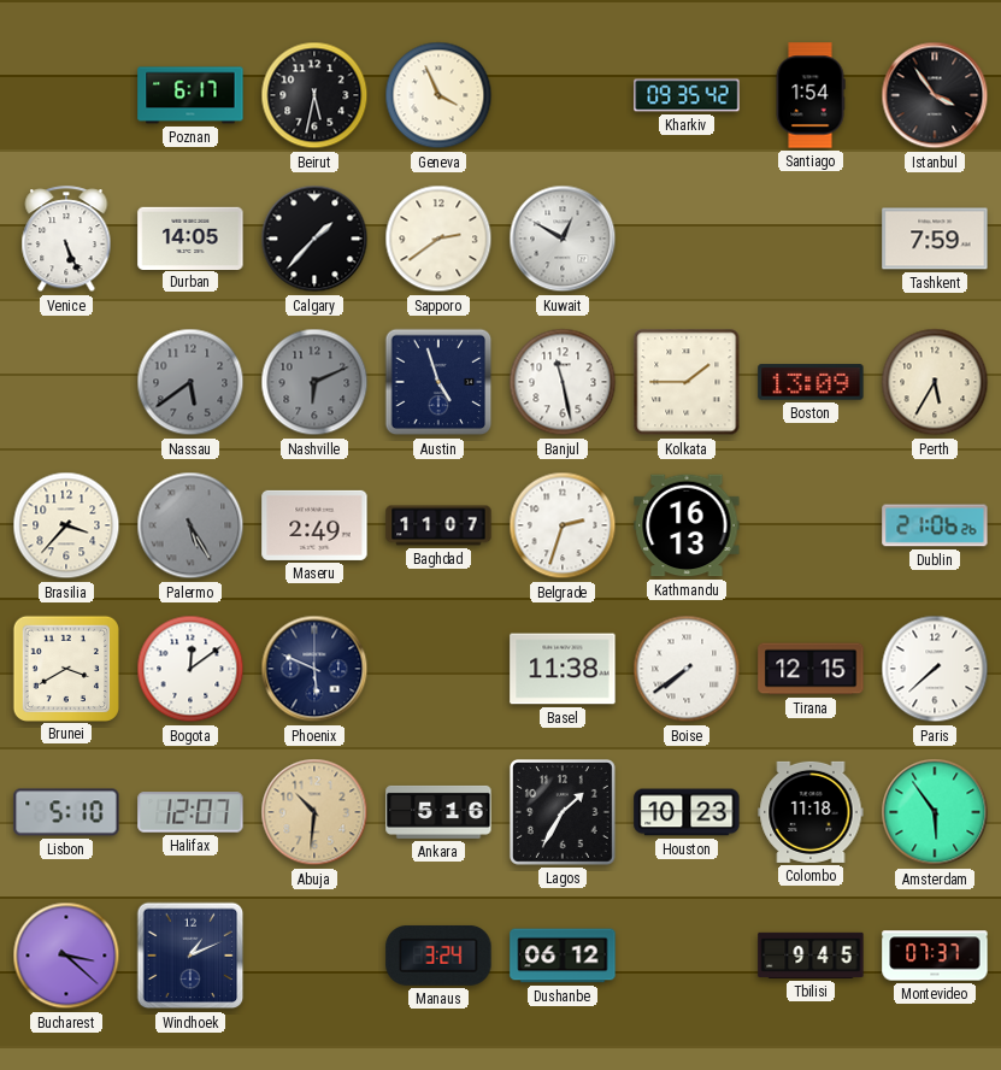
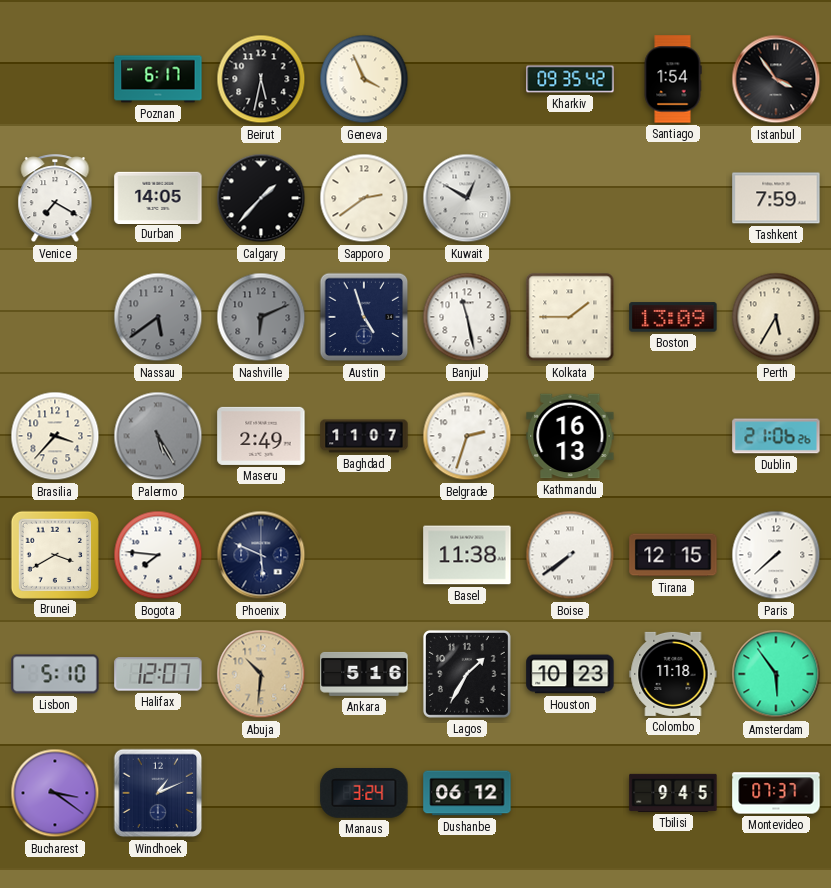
Venice: 5:26 -> 7:20 (55, 199)
Bogota: 12:09 -> 7:46 (158, 555)
Bucharest: 3:22 -> 3:21 (55, 793)
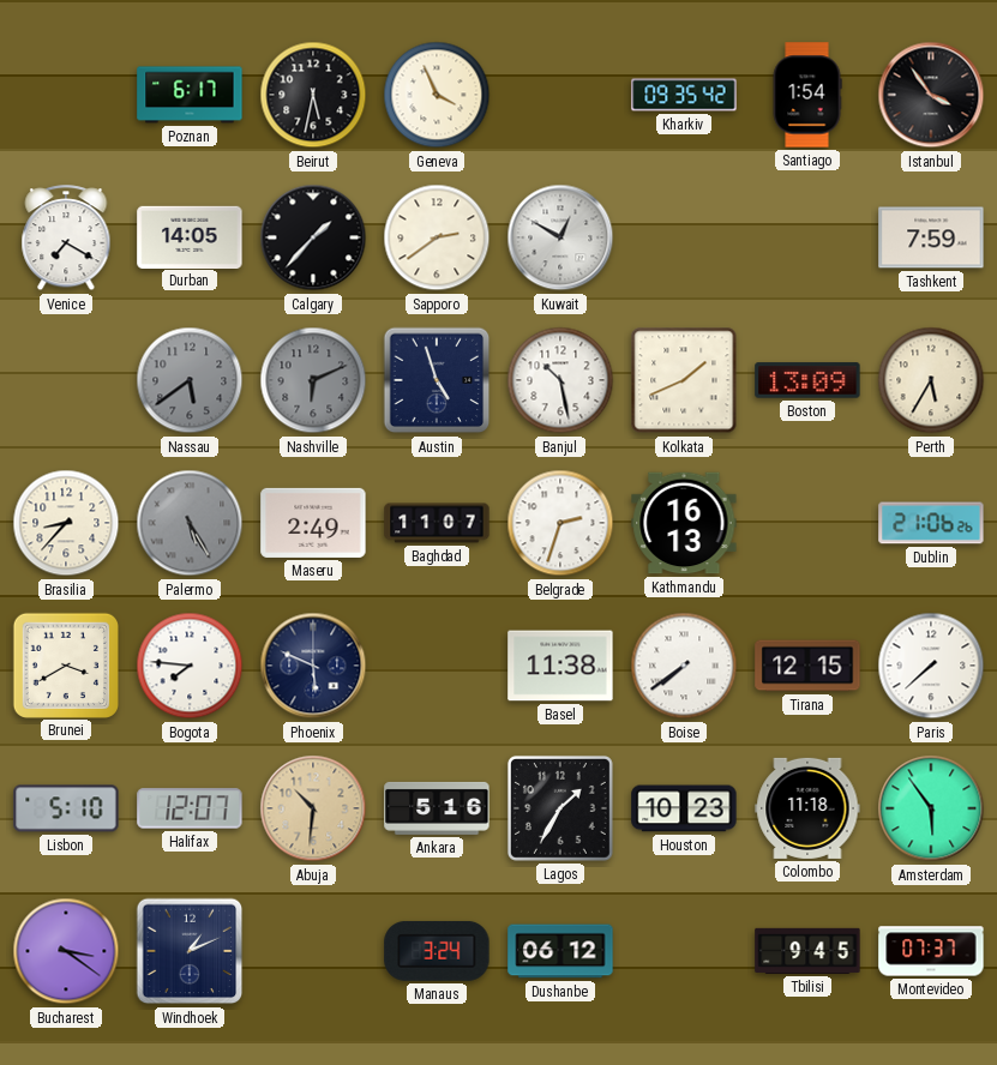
Banjul: 11:28 -> 10:28 (560, 380)
Kolkata: 1:45 -> 1:41 (684, 380)
Brasilia: 3:37 -> 8:37 (66, 523)
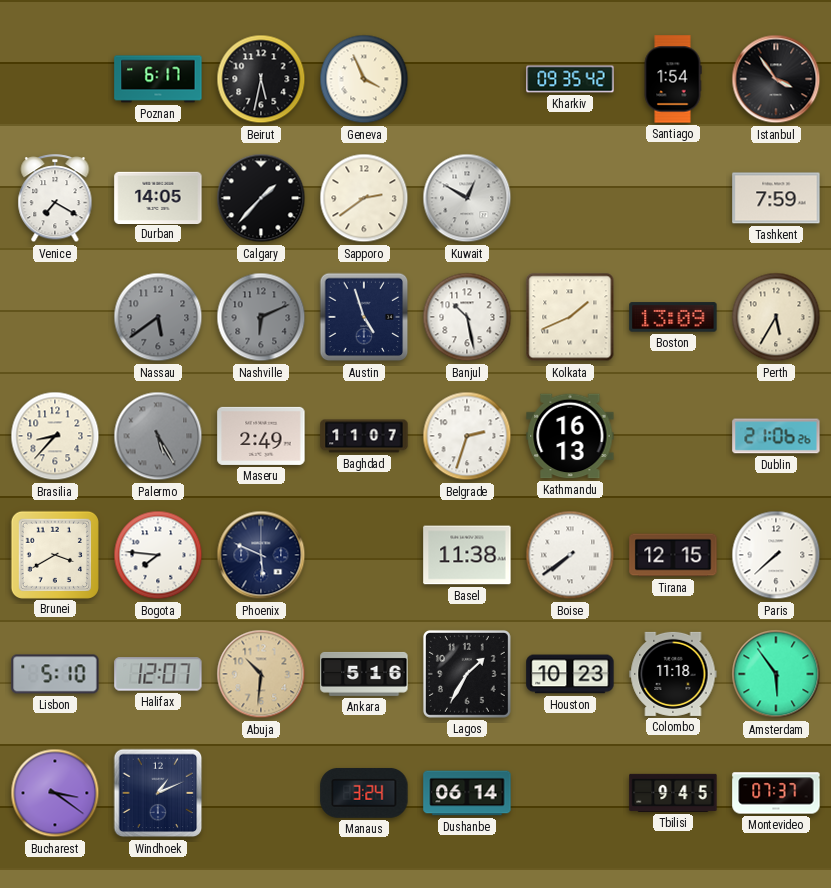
Dushanbe: 06:12 -> 06:14 (467, 793)
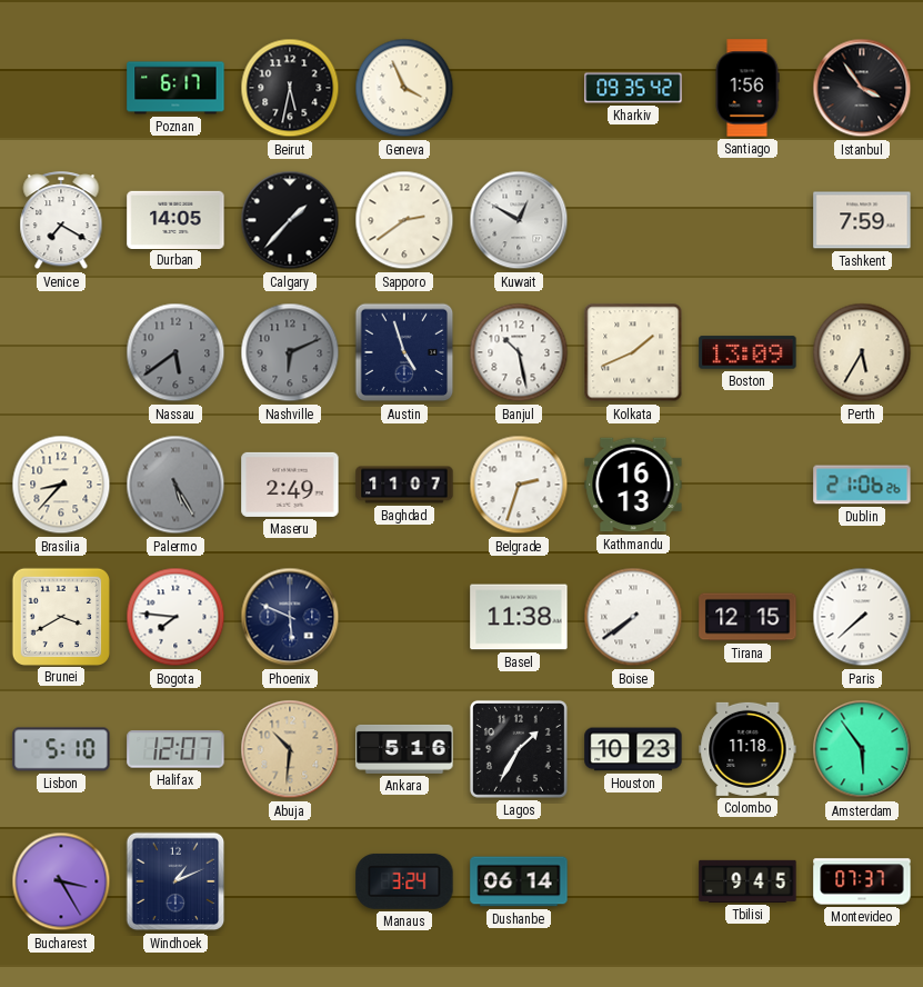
Santiago: 1:54 -> 1:56 (748, 88)
Bucharest: 3:21 -> 3:25 (61, 881)
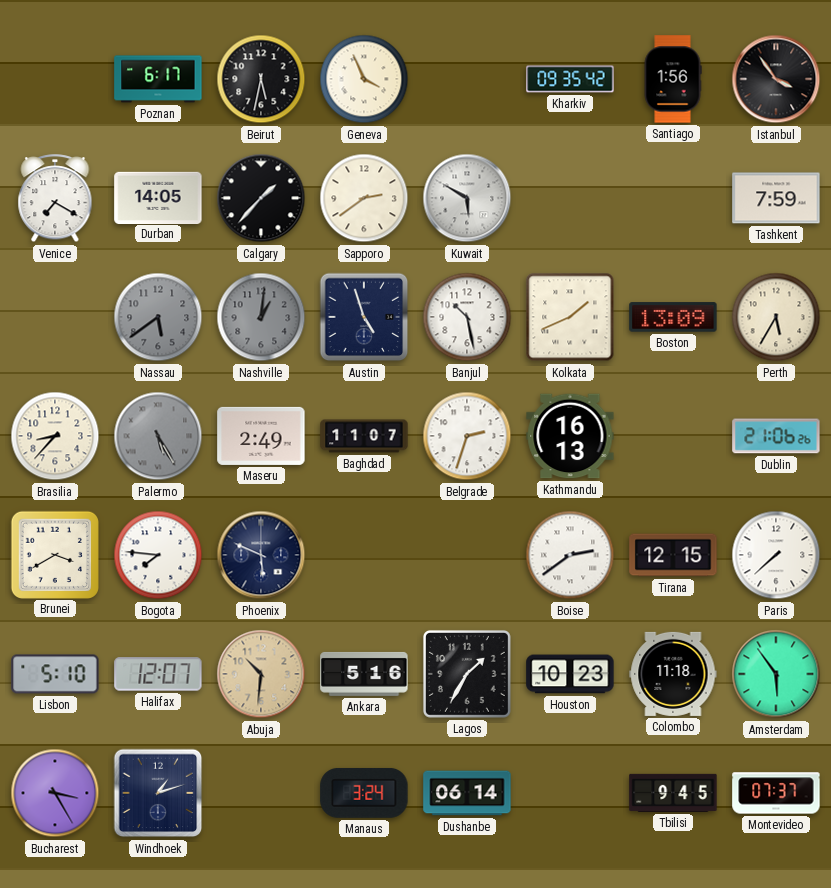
Kuwait: 12:50 -> 5:50 (467, 198)
Nashville: 6:11 -> 1:01 (261, 317)
Basel: 11:38 -> none (519, 617)
Boise: 7:39 -> 2:39 (570, 555)
Windhoek: 1:11 -> 1:12 (158, 793)
